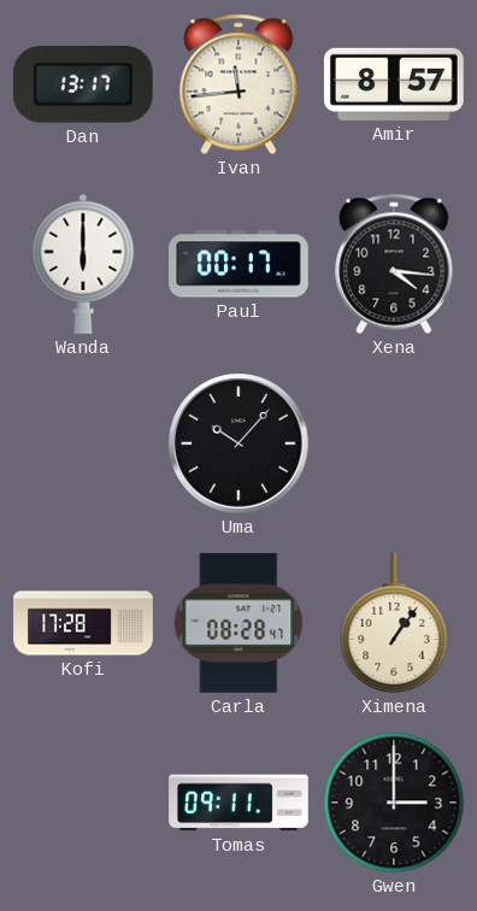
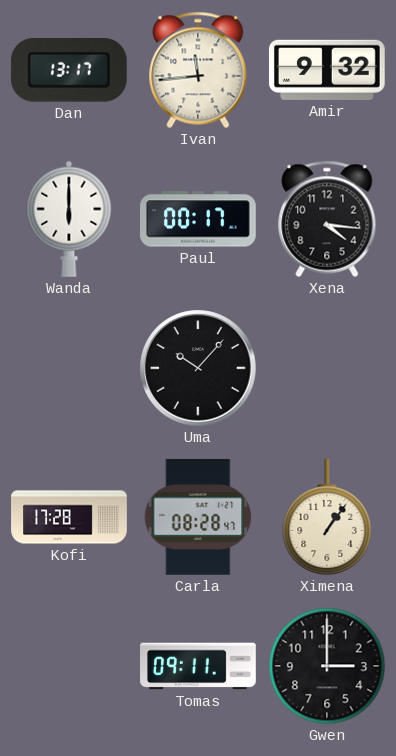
Amir: 8:57 -> 9:32 (327, 70)
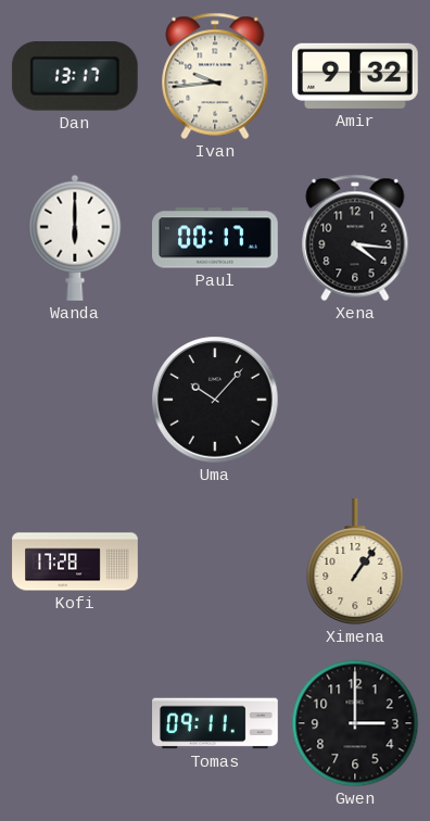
Ivan: 11:44 -> 9:44 (215, 76)
Carla: 08:28 -> none (198, 517)
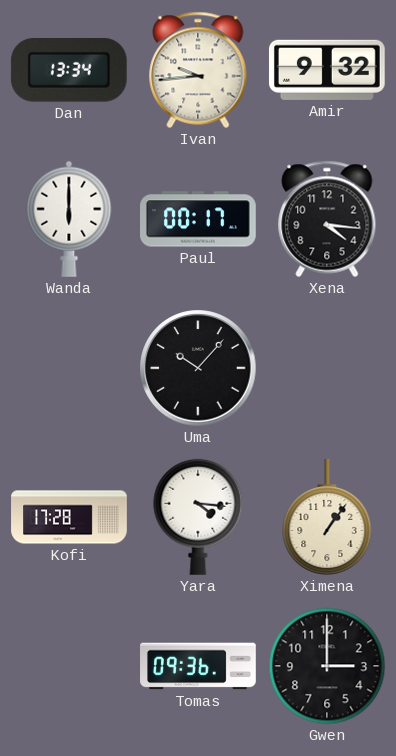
Dan: 13:17 -> 13:34 (69, 71)
Yara: none -> 4:16 (198, 517)
Tomas: 09:11 -> 09:36 (198, 666)
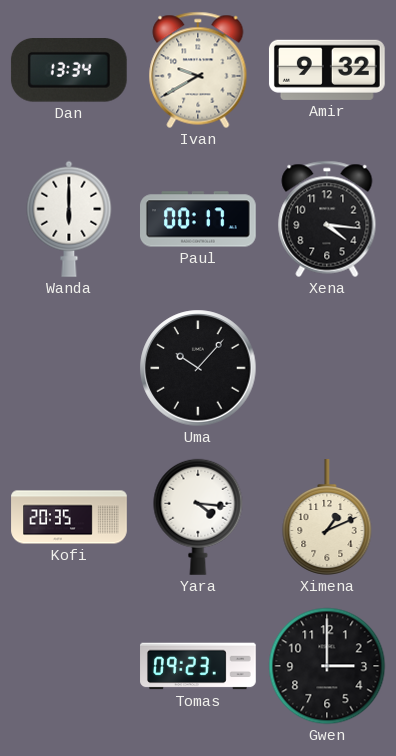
Ivan: 9:44 -> 9:40 (198, 70)
Kofi: 17:28 -> 20:35 (69, 517)
Ximena: 1:06 -> 1:11 (327, 518)
Tomas: 09:36 -> 09:23 (198, 666)
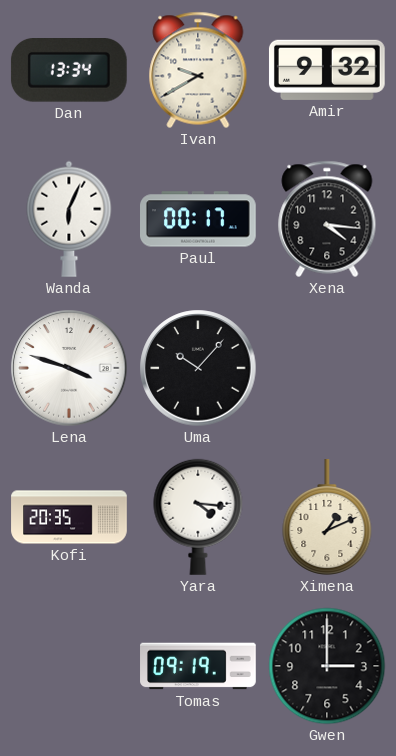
Wanda: 6:00 -> 6:04 (69, 219)
Lena: none -> 3:48 (69, 368)
Tomas: 09:23 -> 09:19 (198, 666)
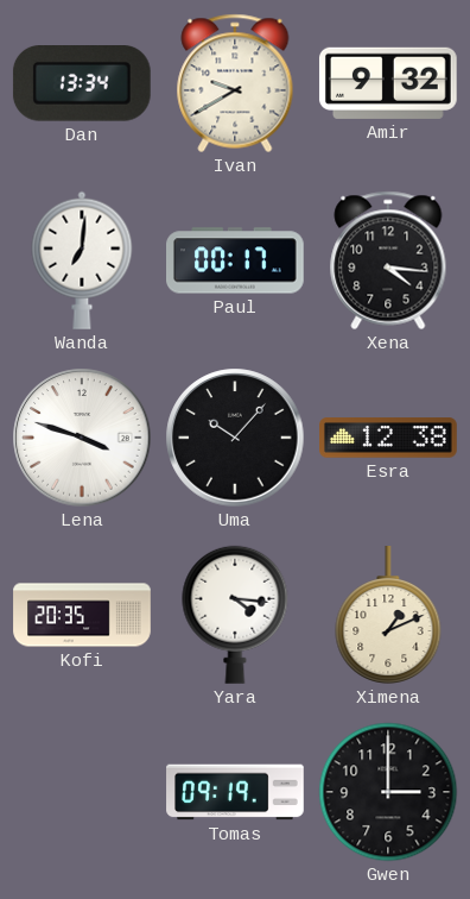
Wanda: 6:04 -> 7:01 (82, 260)
Esra: none -> 12:38 (388, 438)
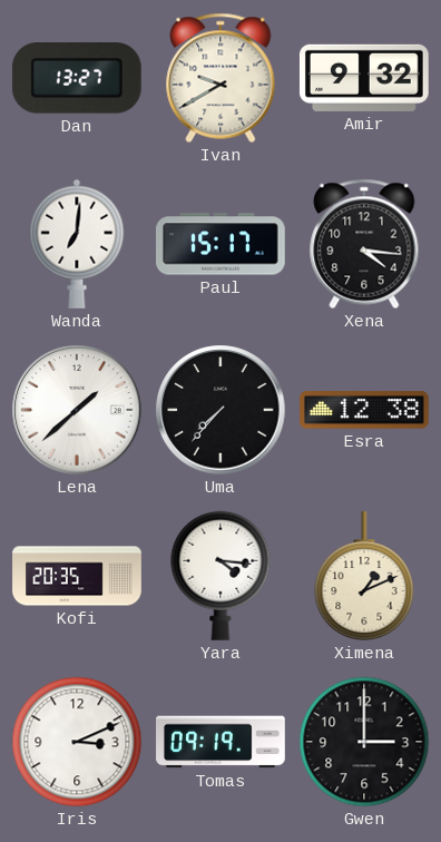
Dan: 13:34 -> 13:27 (77, 79)
Paul: 00:17 -> 15:17 (220, 244)
Lena: 3:48 -> 1:38 (77, 410)
Uma: 10:07 -> 7:37 (220, 410)
Iris: none -> 3:11 (77, 742)
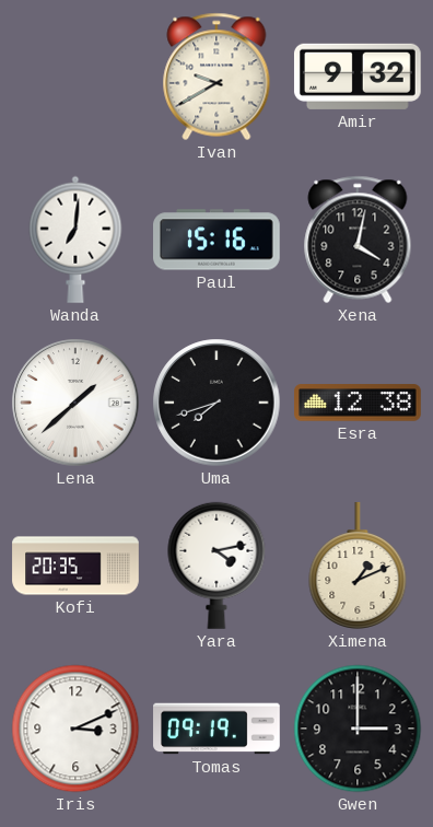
Dan: 13:27 -> none (77, 79)
Paul: 15:17 -> 15:16 (216, 240)
Xena: 4:16 -> 4:02 (358, 240)
Uma: 7:37 -> 7:42 (216, 403)
Yara: 4:16 -> 4:13 (216, 566)
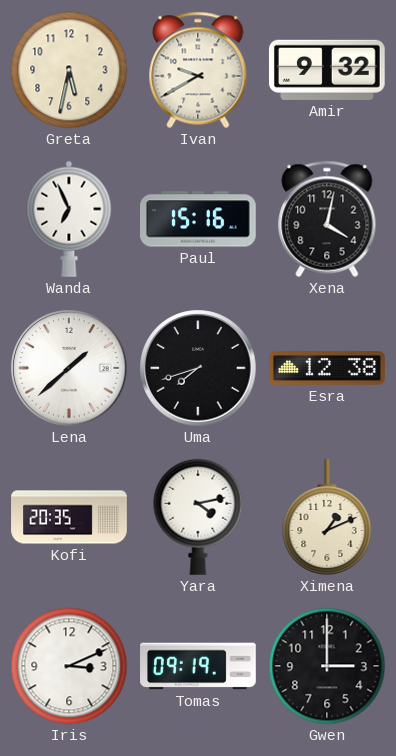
Greta: none -> 5:32 (69, 70)
Wanda: 7:01 -> 6:56 (69, 219)
